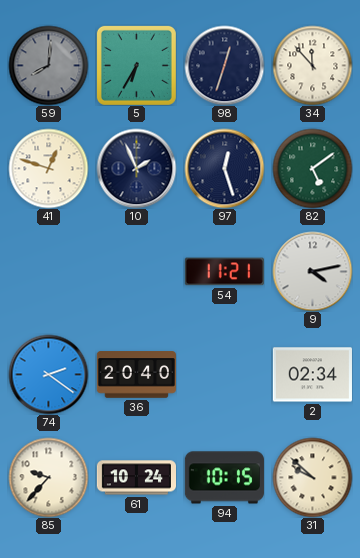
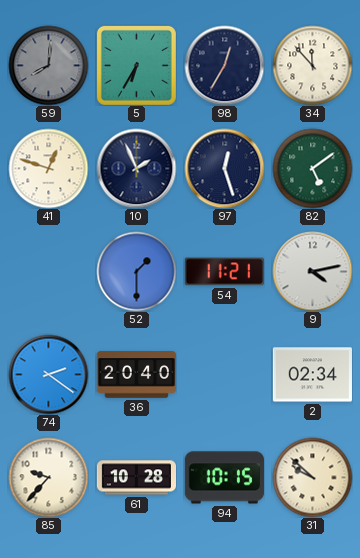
98: 12:33 -> 12:35 (224, 65)
52: none -> 1:30 (136, 271)
61: 10:24 -> 10:28 (136, 478)
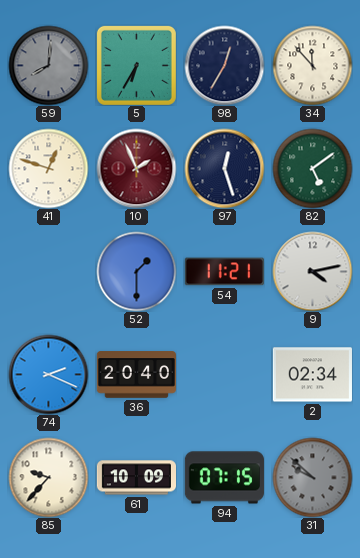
10 dial: navy -> burgundy (136, 168)
74: 2:21 -> 2:19 (48, 374)
61: 10:28 -> 10:09 (136, 478)
94: 10:15 -> 07:15 (224, 478)
31 dial: cream -> grey (312, 477)
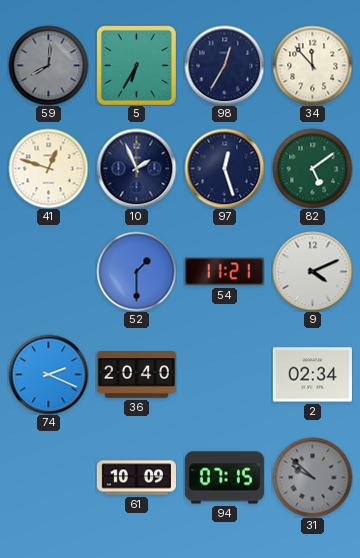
10 dial: burgundy -> navy (136, 168)
9: 4:13 -> 4:11 (312, 271)
85: 9:37 -> none (48, 477)
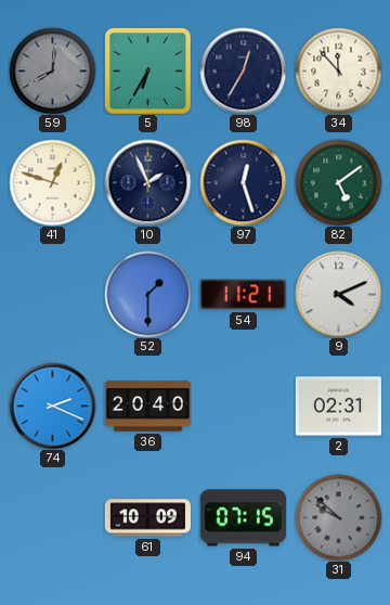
2: 02:34 -> 02:31 (338, 407)
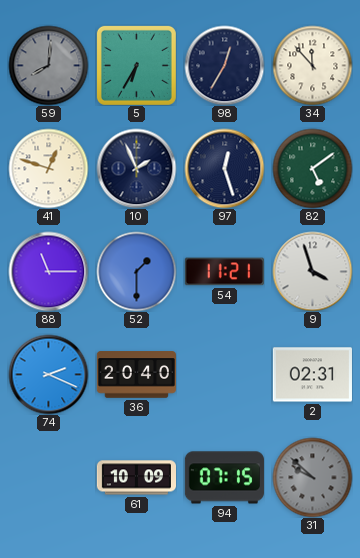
88: none -> 11:15 (48, 271)
9: 4:11 -> 3:57 (312, 271)
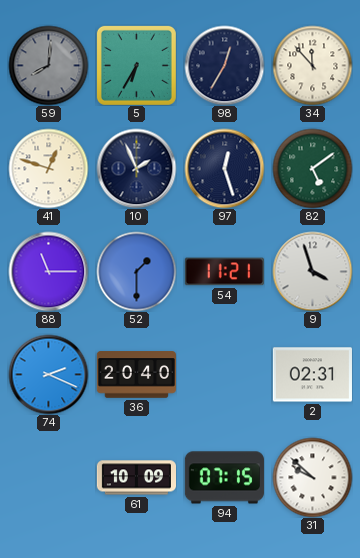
31 dial: grey -> white (312, 477)
